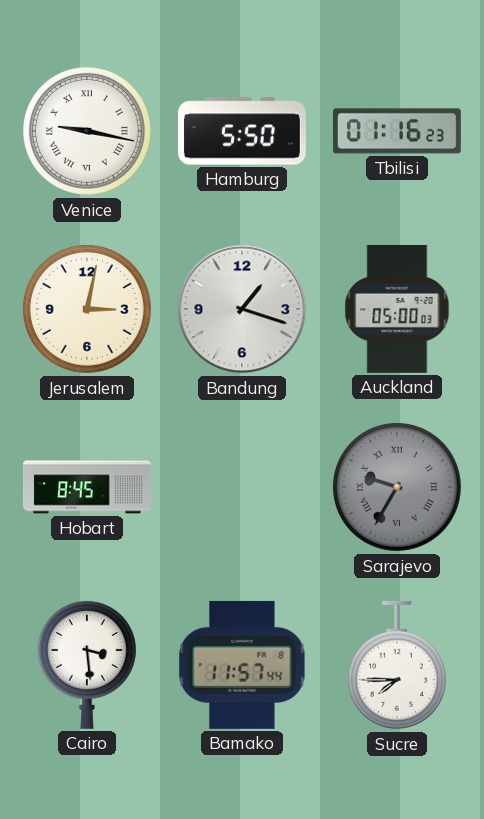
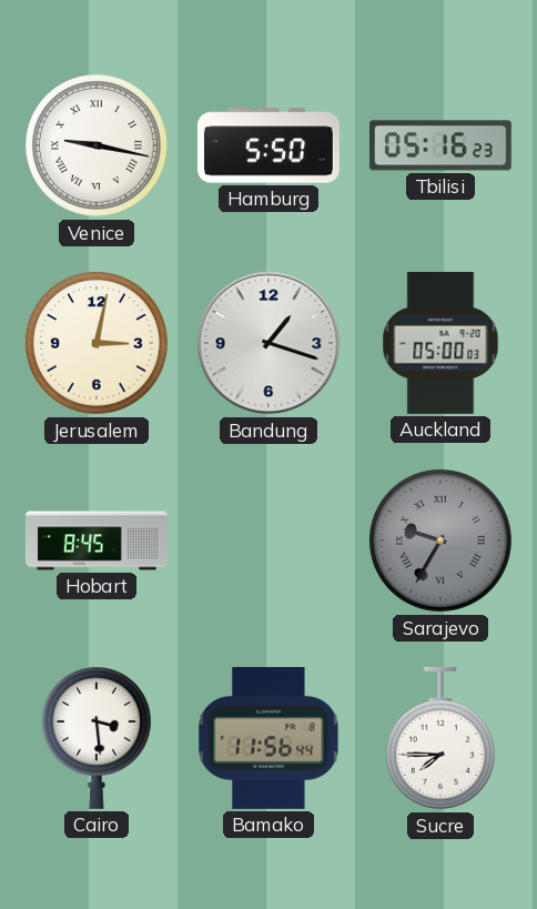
Tbilisi: 01:16 -> 05:16 (440, 145)
Bamako: 11:57 -> 11:56 (268, 738)
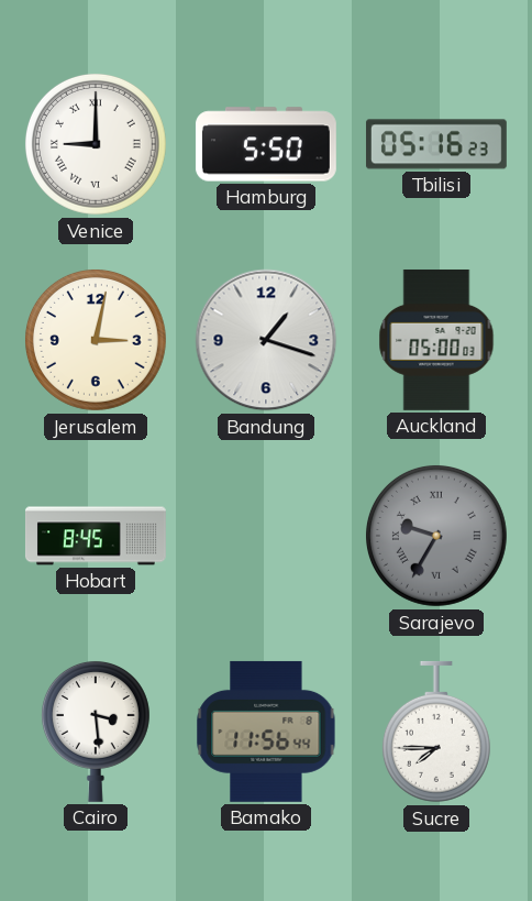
Venice: 9:17 -> 9:00 (96, 144)
